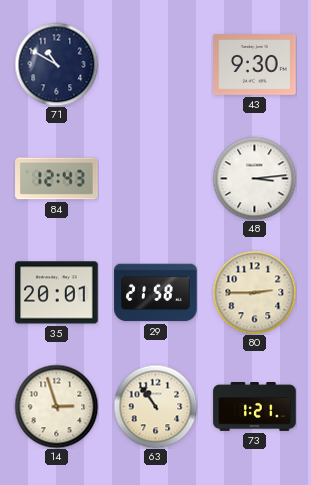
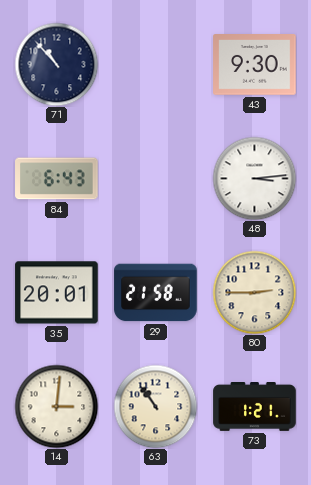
71: 10:50 -> 10:53 (56, 64)
84: 12:43 -> 6:43 (57, 179)
14: 2:57 -> 3:01 (56, 406)
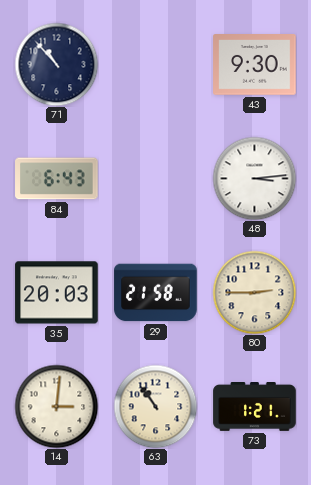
35: 20:01 -> 20:03 (57, 293)
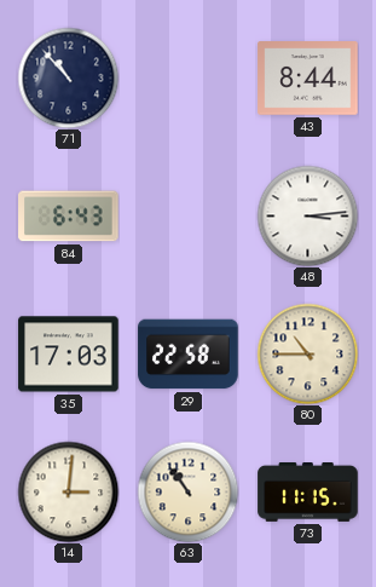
43: 9:30 -> 8:44 (308, 79)
35: 20:03 -> 17:03 (69, 355)
29: 21:58 -> 22:58 (189, 355)
80: 2:45 -> 10:45 (307, 353)
73: 1:21 -> 11:15 (308, 493)
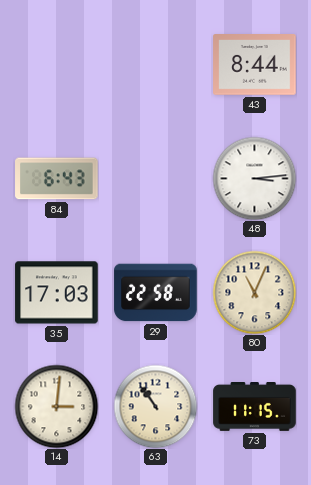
71: 10:53 -> none (68, 77)
80: 10:45 -> 11:04 (254, 292)
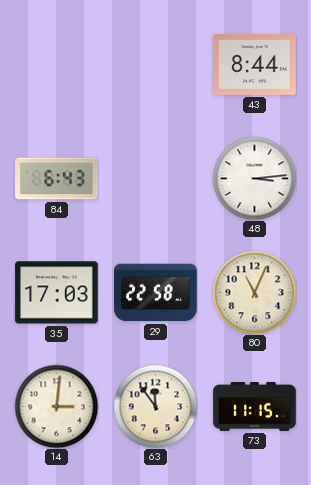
63: 10:54 -> 11:54 (155, 406)
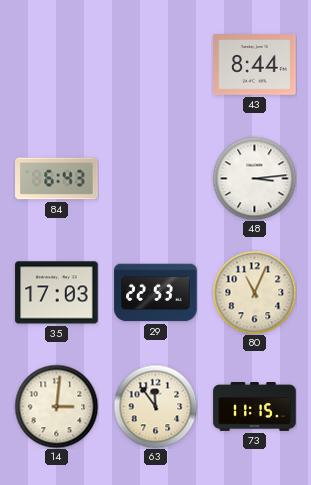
29: 22:58 -> 22:53 (156, 293)
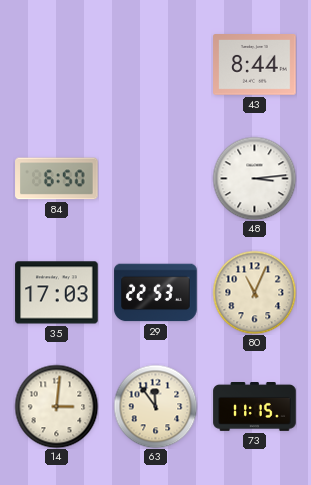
84: 6:43 -> 6:50 (57, 179)
